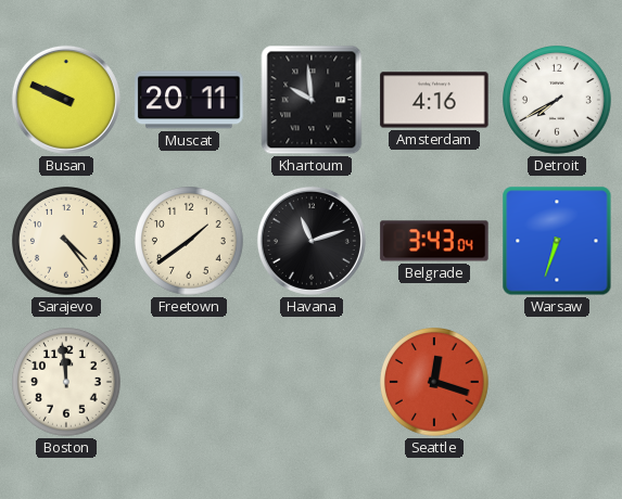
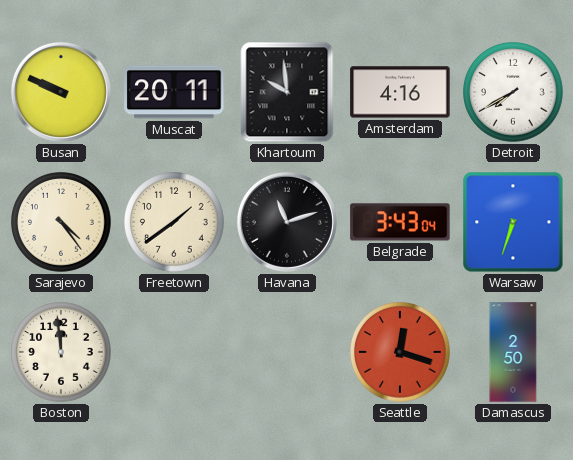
Damascus: none -> 2:50 (513, 352)
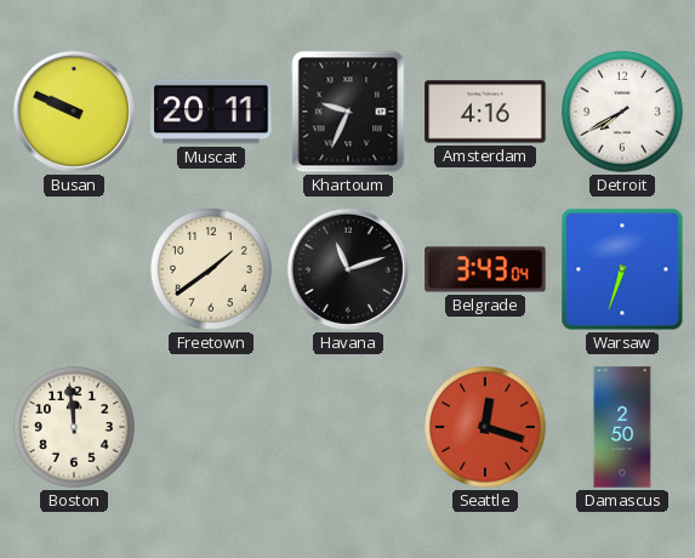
Khartoum: 9:59 -> 9:34 (348, 112)
Sarajevo: 4:24 -> none (61, 222)
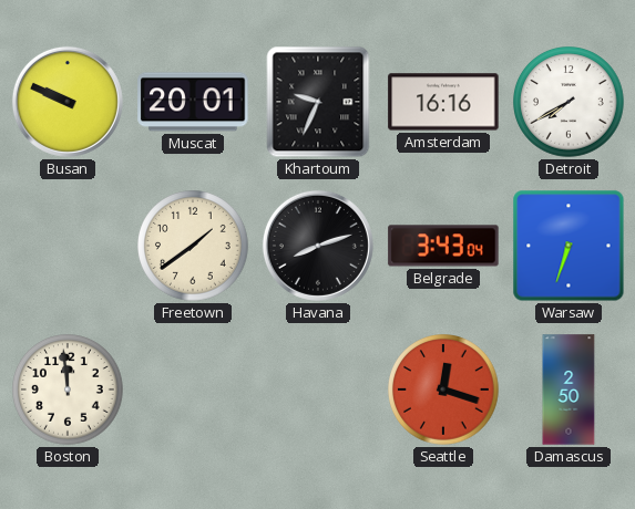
Muscat: 20:11 -> 20:01 (193, 102)
Amsterdam: 4:16 -> 16:16 (443, 102)
Havana: 11:12 -> 8:12 (318, 246)
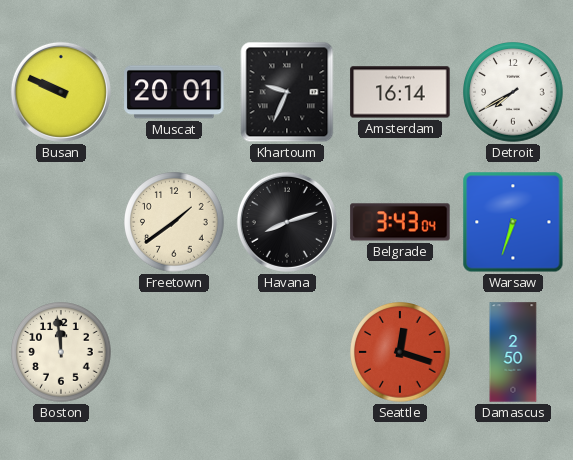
Amsterdam: 16:16 -> 16:14 (400, 92)
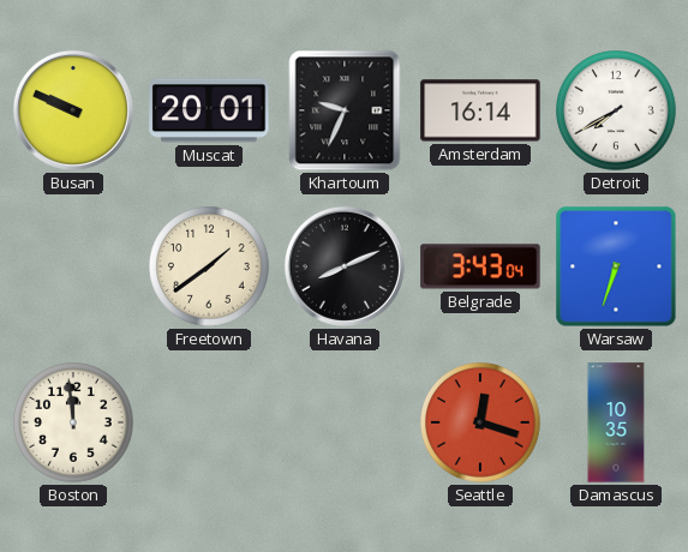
Havana: 8:12 -> 8:11 (345, 266)
Damascus: 2:50 -> 10:35 (616, 422)
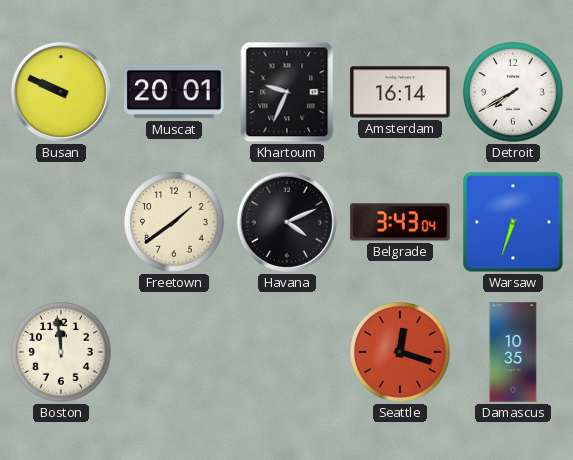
Havana: 8:11 -> 4:11 (287, 222)
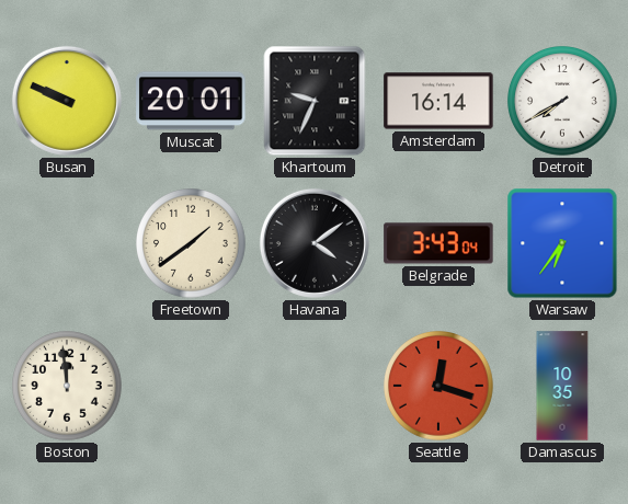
Havana: 4:11 -> 4:09 (315, 243)
Warsaw: 6:33 -> 6:36 (562, 243)
